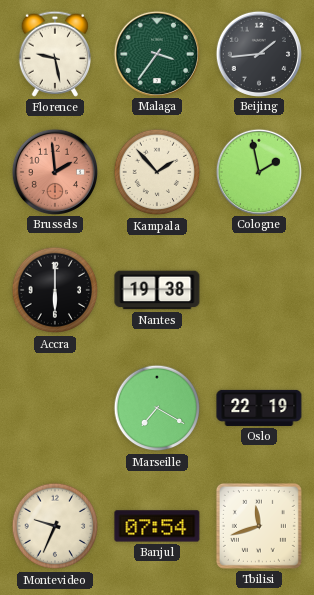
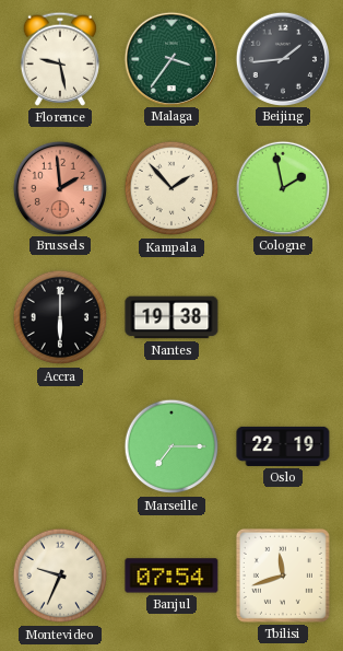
Marseille: 7:20 -> 7:15 (171, 446)
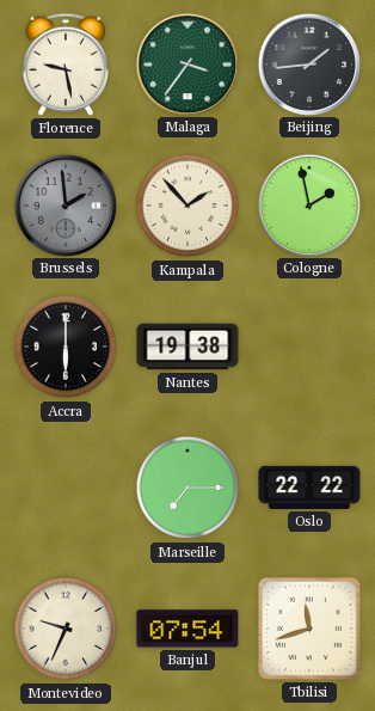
Brussels dial: salmon -> grey (64, 204)
Oslo: 22:19 -> 22:22 (309, 488)
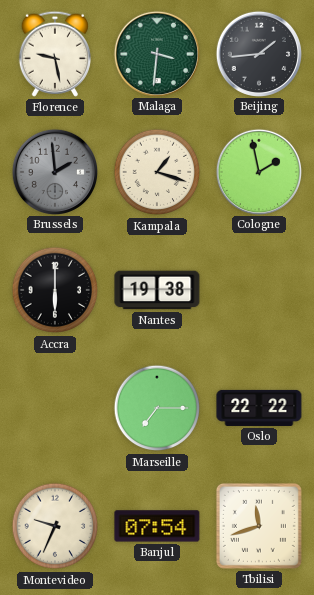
Malaga: 3:36 -> 3:31 (156, 53)
Kampala: 1:53 -> 1:18 (157, 172)
